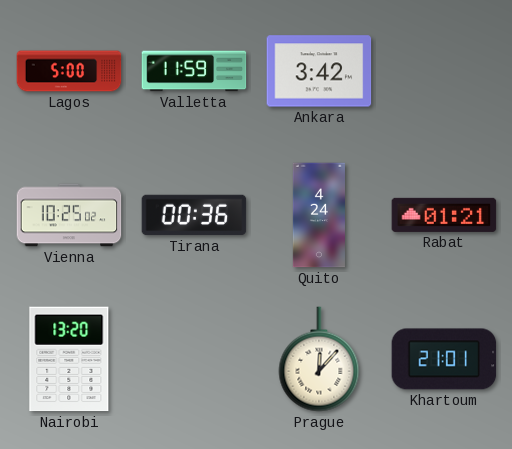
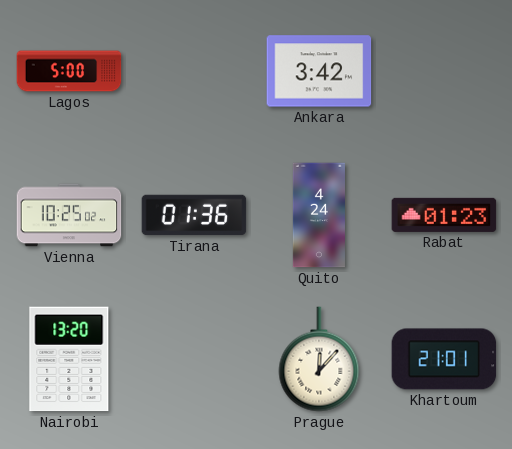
Valletta: 11:59 -> none (194, 71)
Tirana: 00:36 -> 01:36 (194, 215)
Rabat: 01:21 -> 01:23 (444, 215)
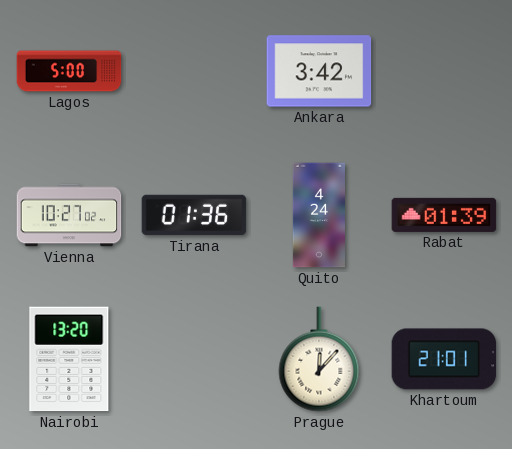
Vienna: 10:25 -> 10:27 (69, 215)
Rabat: 01:23 -> 01:39 (444, 215)
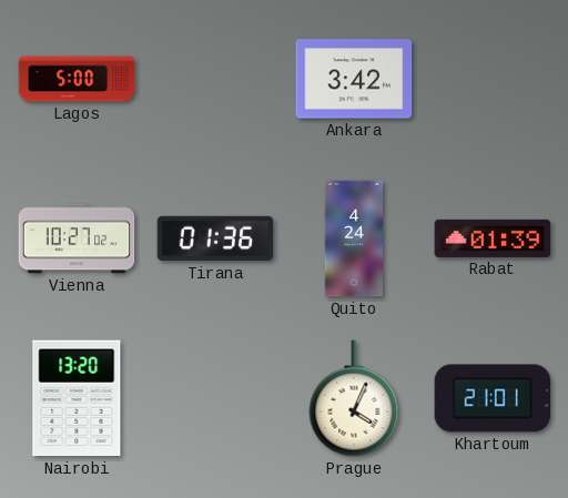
Prague: 12:07 -> 4:04 (354, 398)
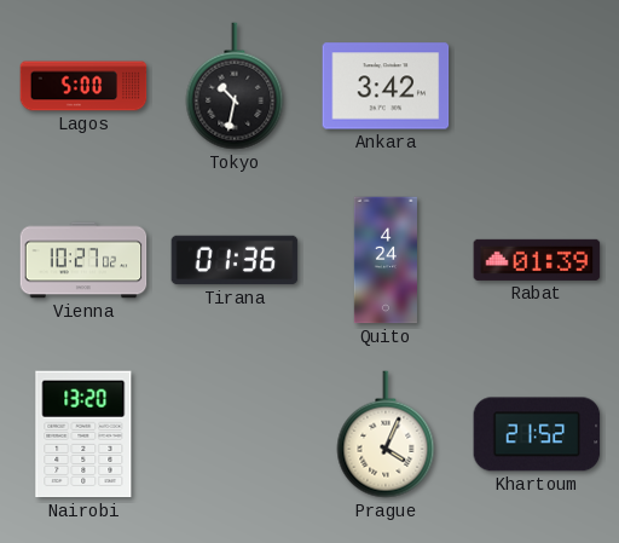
Tokyo: none -> 10:32 (235, 86)
Khartoum: 21:01 -> 21:52 (537, 434)
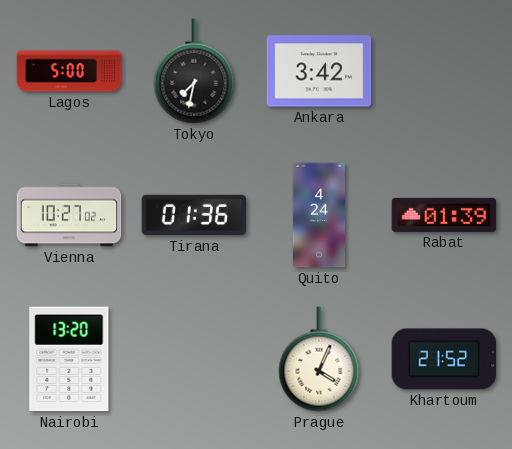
Tokyo: 10:32 -> 7:32 (194, 71)
